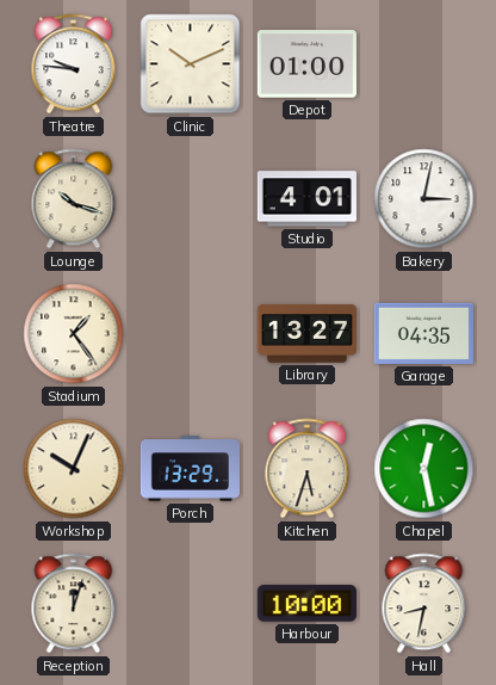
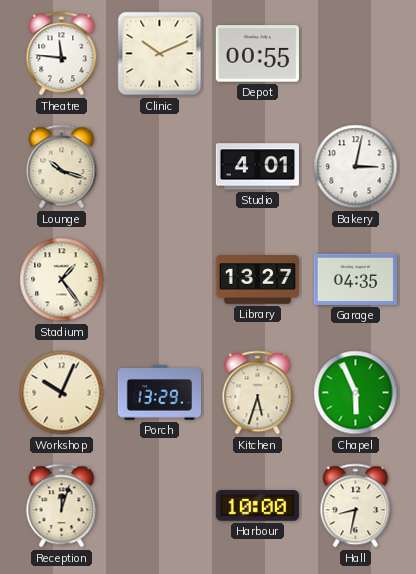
Theatre: 9:46 -> 11:46 (62, 54)
Depot: 01:00 -> 00:55 (257, 54)
Chapel: 12:28 -> 5:56 (356, 393)
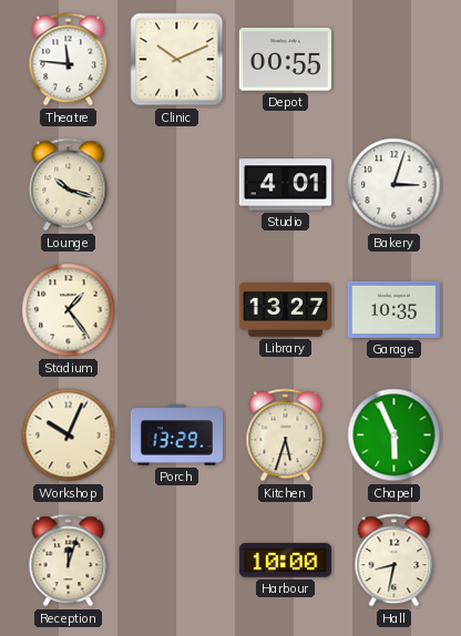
Bakery: 3:02 -> 3:03 (395, 185)
Garage: 04:35 -> 10:35 (393, 309)
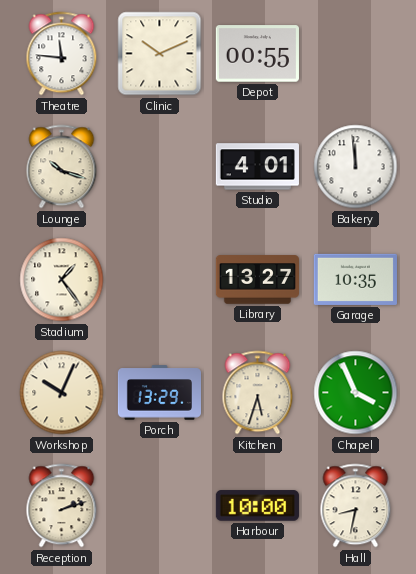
Bakery: 3:03 -> 11:59 (356, 167)
Chapel: 5:56 -> 3:56 (356, 393)
Reception: 12:03 -> 2:12 (62, 506)
